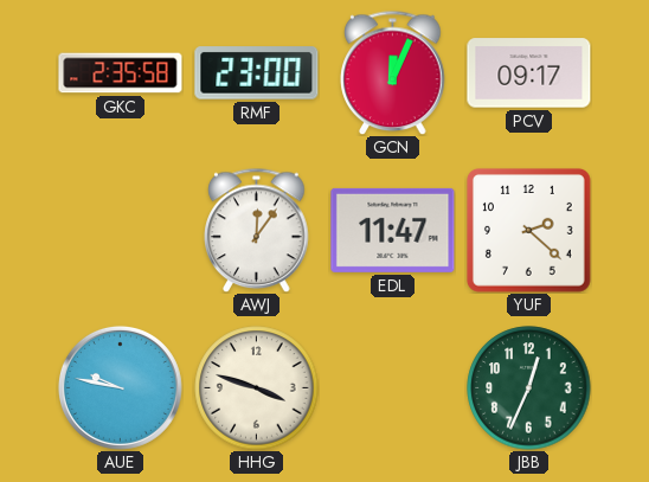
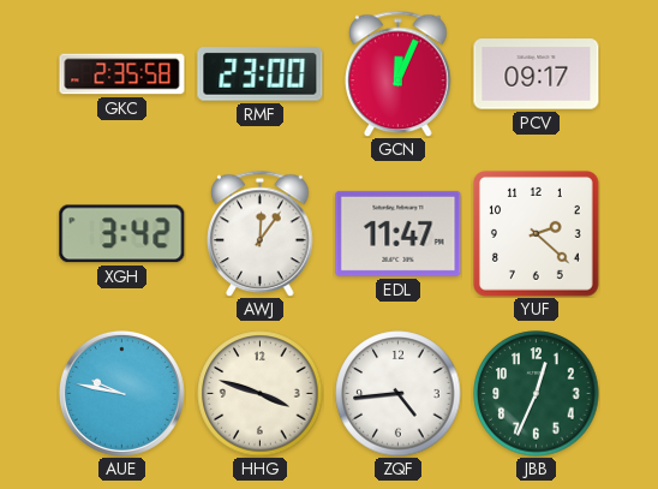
XGH: none -> 3:42 (122, 234)
ZQF: none -> 4:44 (399, 394)
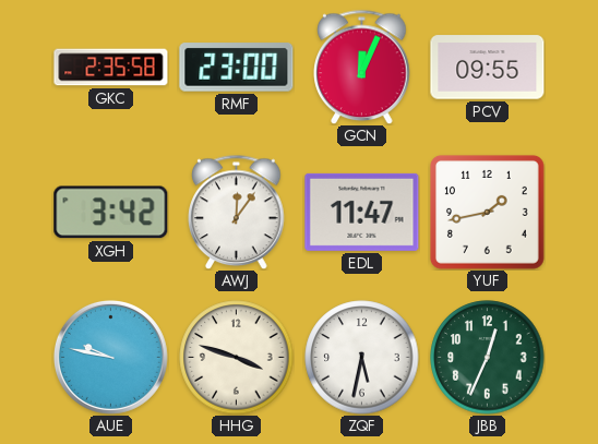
PCV: 09:17 -> 09:55 (488, 68)
YUF: 2:22 -> 1:43 (487, 212)
ZQF: 4:44 -> 5:32 (362, 358)
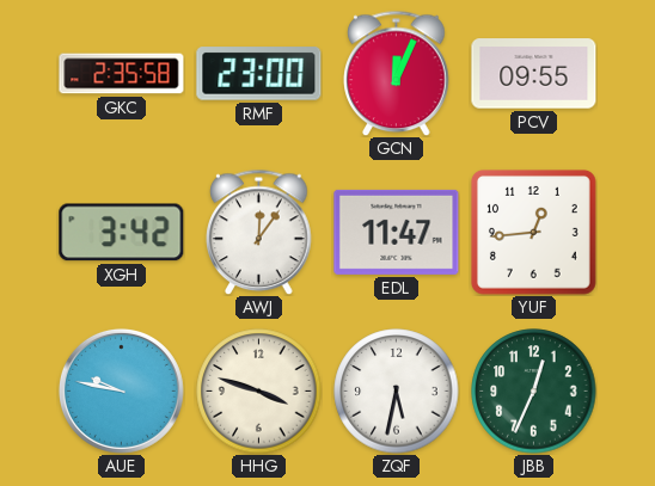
YUF: 1:43 -> 12:44 (533, 232)
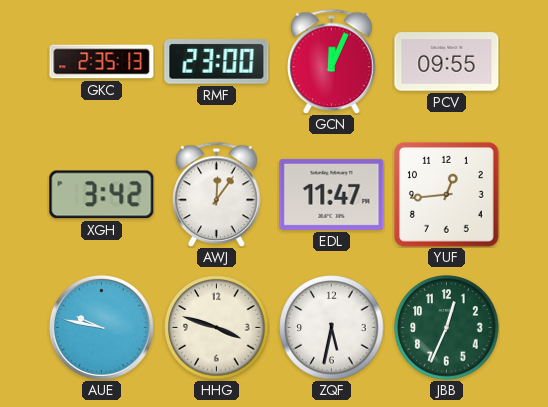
GKC: 2:35:58 -> 2:35:13 (102, 62)
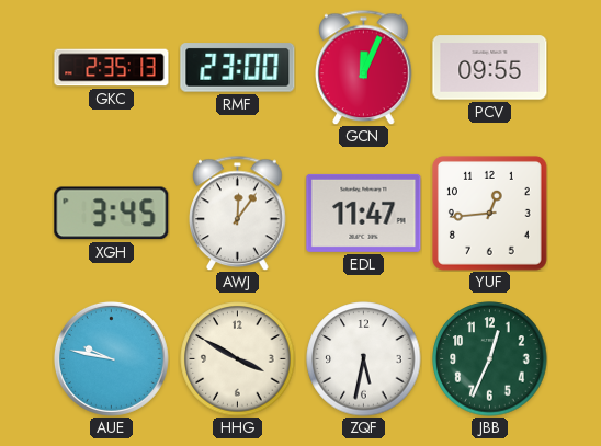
XGH: 3:42 -> 3:45 (112, 214)
HHG: 3:48 -> 3:50 (238, 359)
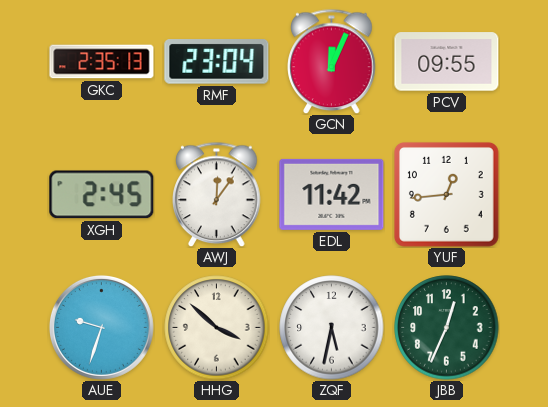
RMF: 23:00 -> 23:04 (217, 62)
XGH: 3:45 -> 2:45 (102, 195)
EDL: 11:47 -> 11:42 (332, 194)
AUE: 9:47 -> 9:33 (101, 327)
HHG: 3:50 -> 3:52 (217, 328)
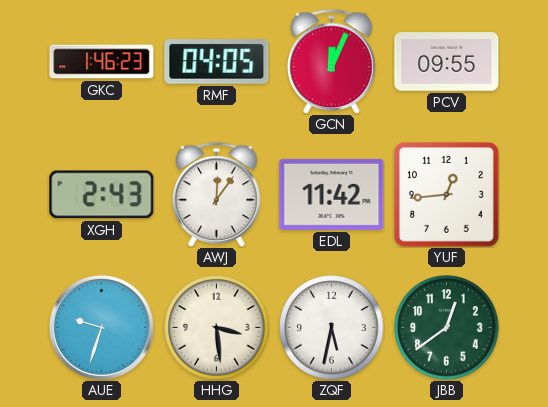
GKC: 2:35 -> 1:46 (102, 62)
RMF: 23:04 -> 04:05 (217, 62)
XGH: 2:45 -> 2:43 (102, 195)
HHG: 3:52 -> 3:29 (217, 328)
JBB: 12:34 -> 12:39 (447, 328)
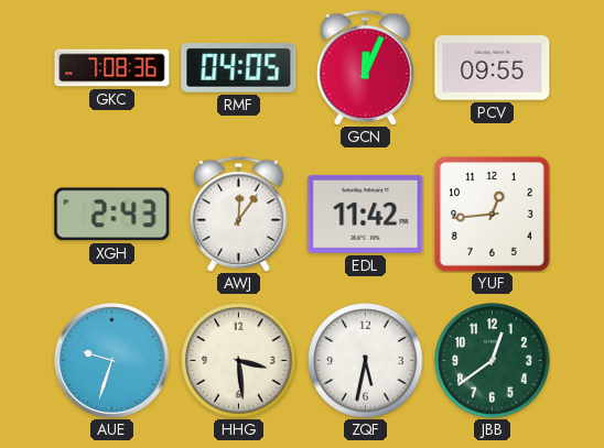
GKC: 1:46 -> 7:08 (112, 68)
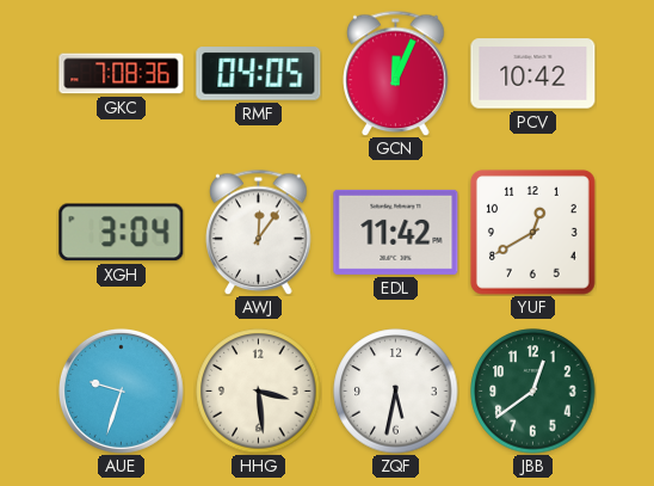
PCV: 09:55 -> 10:42 (533, 74)
XGH: 2:43 -> 3:04 (122, 233)
YUF: 12:44 -> 12:40 (532, 232)
